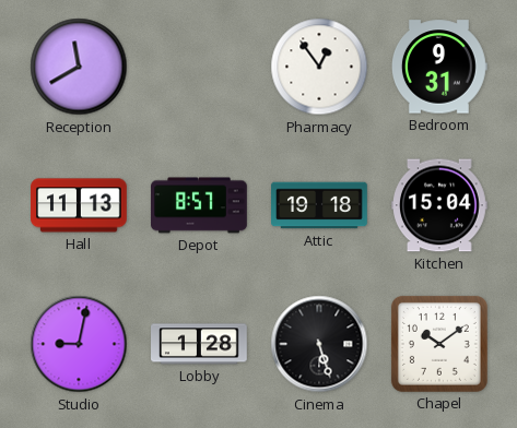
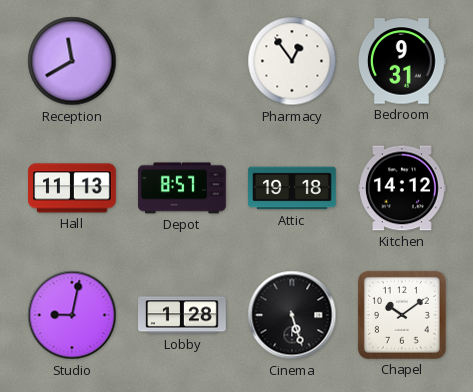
Kitchen: 15:04 -> 14:12 (403, 188)
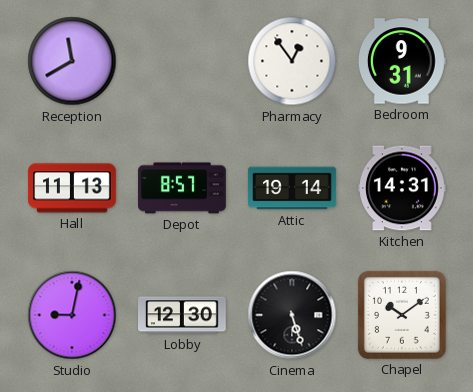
Attic: 19:18 -> 19:14 (292, 188)
Kitchen: 14:12 -> 14:31 (403, 188)
Lobby: 1:28 -> 12:30 (183, 315)
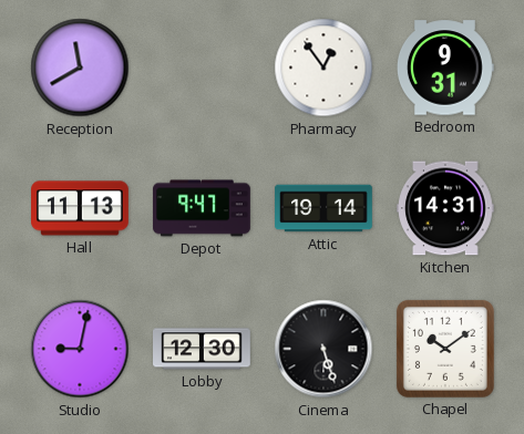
Depot: 8:57 -> 9:47 (202, 208)
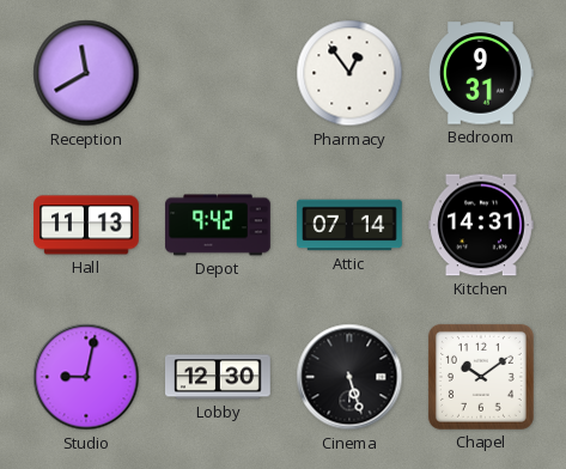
Depot: 9:47 -> 9:42 (218, 225)
Attic: 19:14 -> 07:14 (349, 225)
